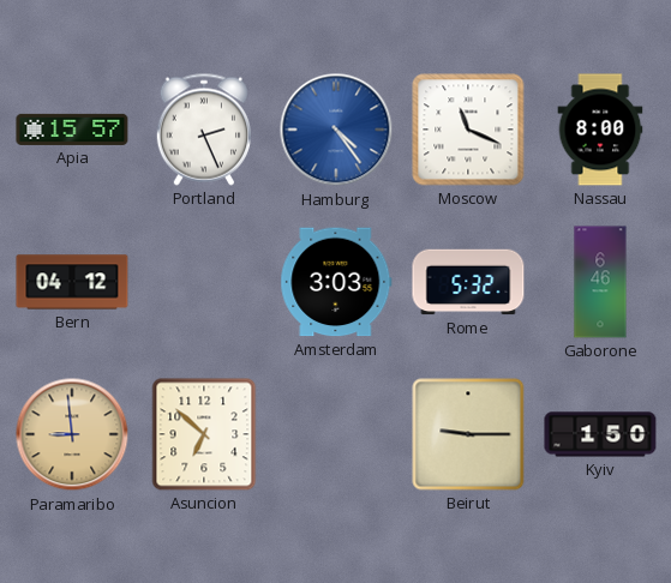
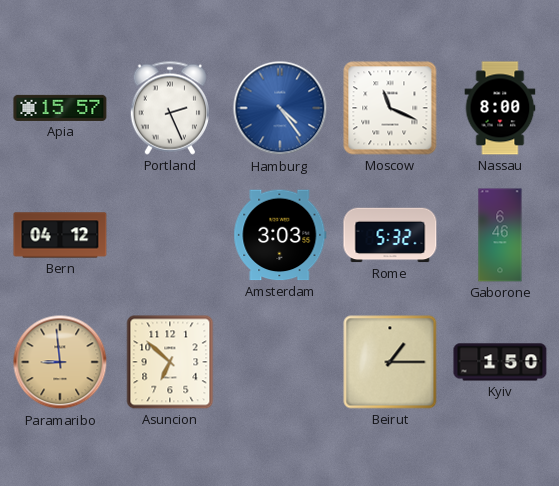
Beirut: 9:15 -> 1:15 (390, 362)
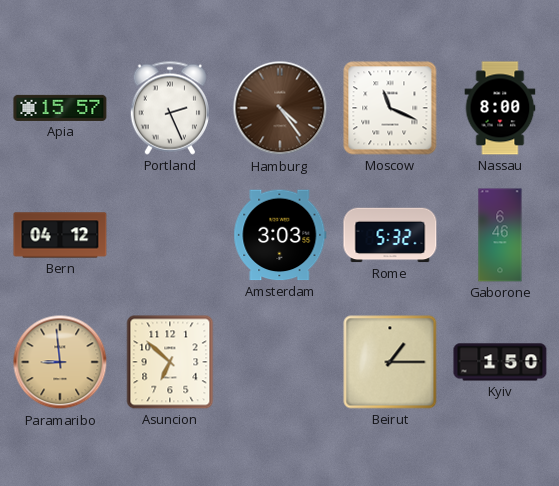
Hamburg dial: blue -> brown (280, 108)
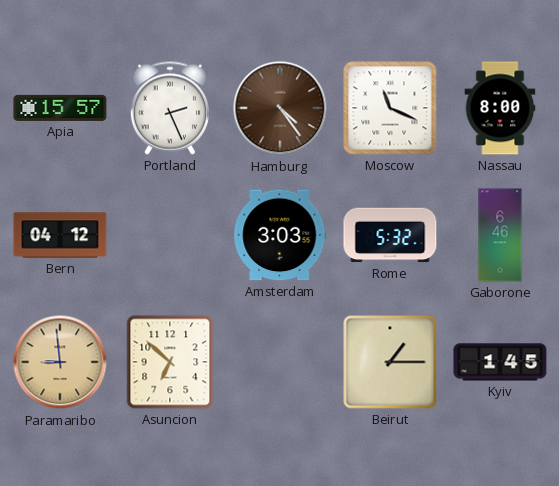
Kyiv: 1:50 -> 1:45 (500, 362)
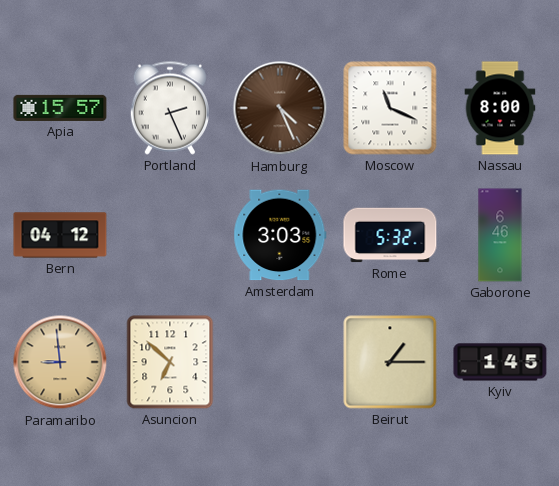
Hamburg: 4:24 -> 4:26 (280, 108)
